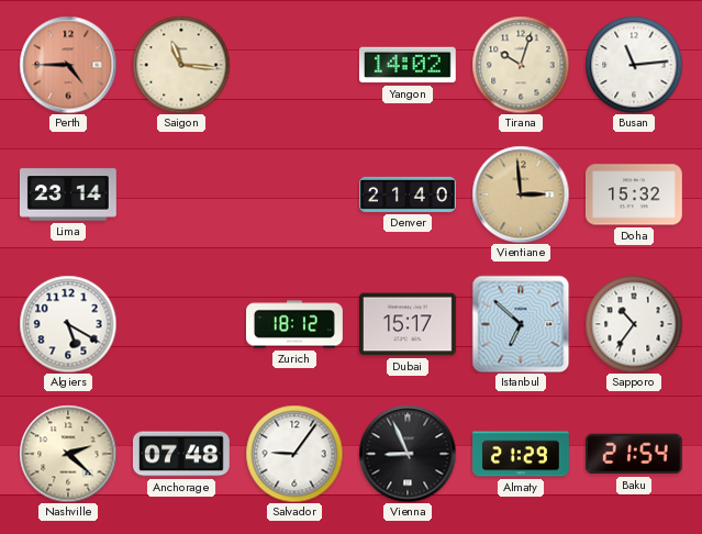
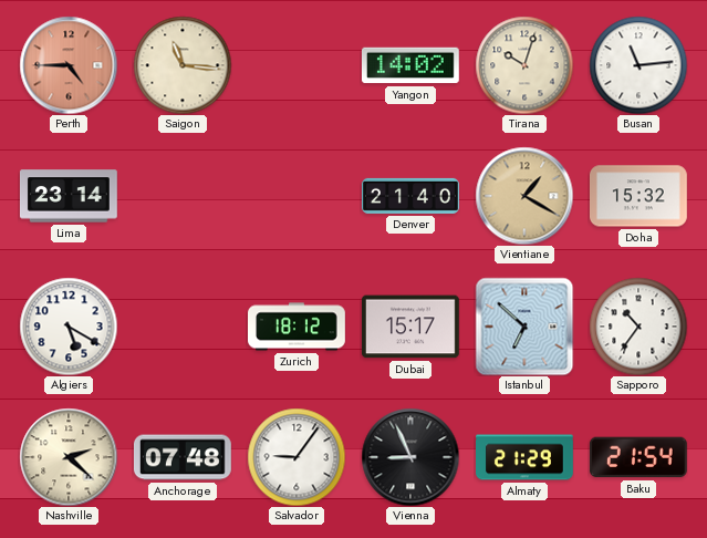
Vientiane: 2:59 -> 1:20 (524, 196)
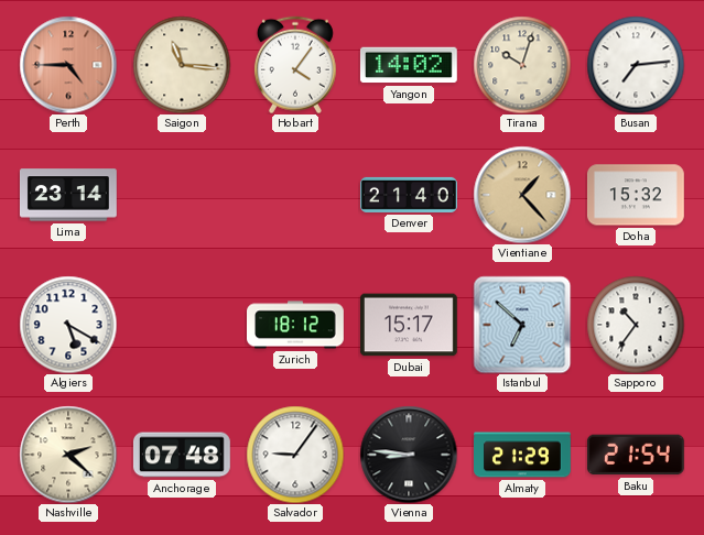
Hobart: none -> 4:06 (295, 65)
Busan: 11:14 -> 7:14 (636, 65)
Vientiane: 1:20 -> 1:23 (522, 195)
Vienna: 8:56 -> 8:46 (409, 455)
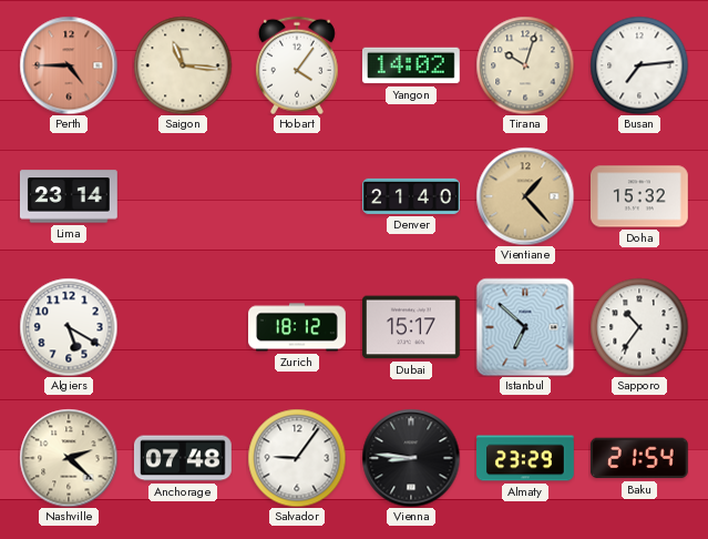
Almaty: 21:29 -> 23:29 (526, 458)
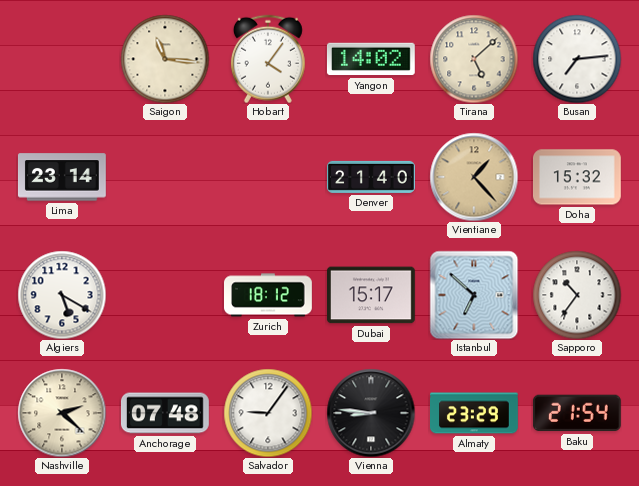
Perth: 4:45 -> none (69, 65)
Tirana: 10:03 -> 5:08 (474, 59)
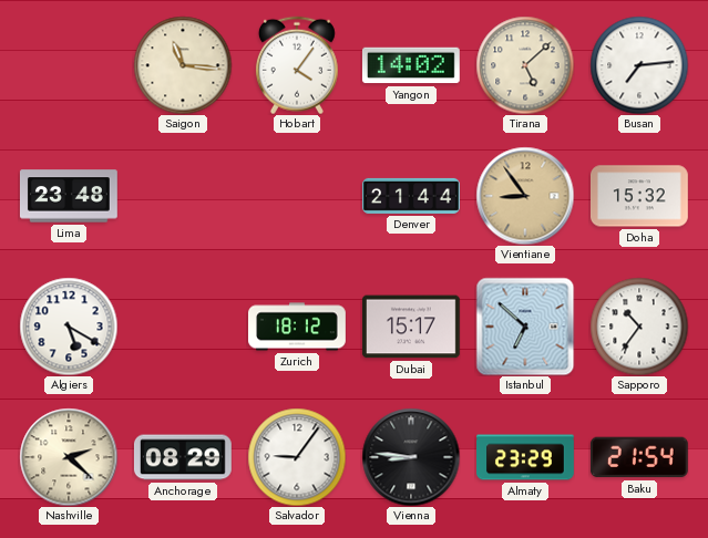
Lima: 23:14 -> 23:48 (69, 196)
Denver: 21:40 -> 21:44 (412, 196)
Vientiane: 1:23 -> 8:54 (525, 196)
Anchorage: 07:48 -> 08:29 (183, 457)
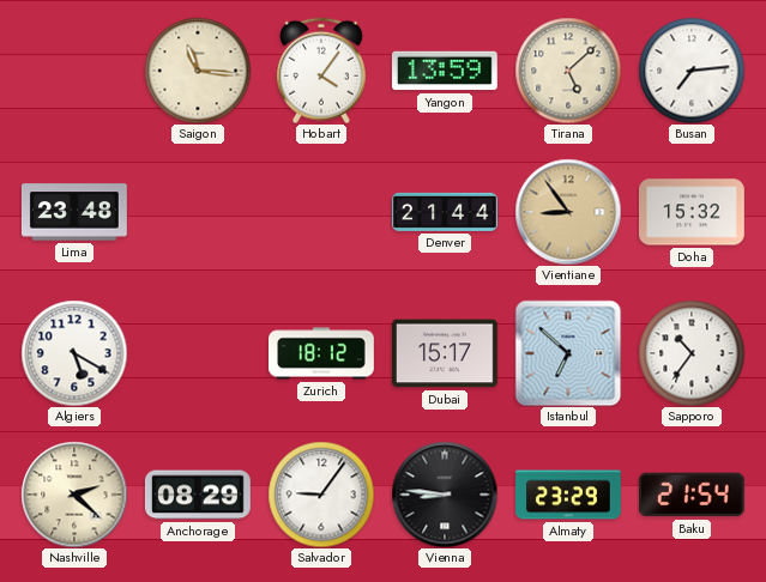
Yangon: 14:02 -> 13:59 (445, 71)
